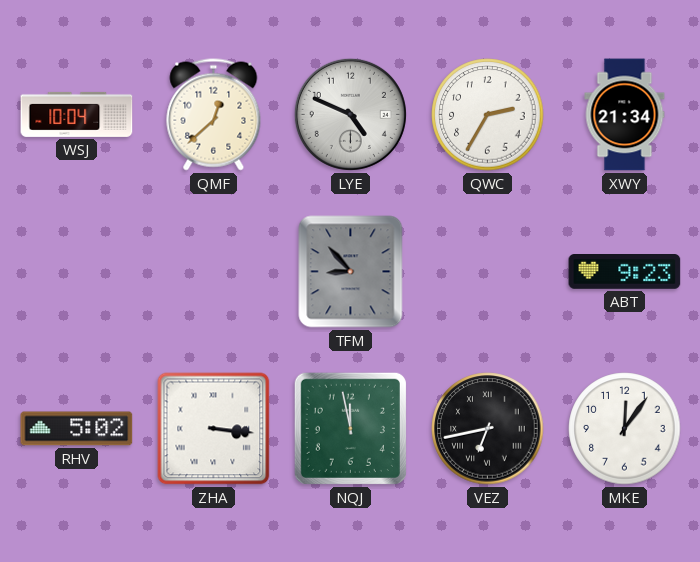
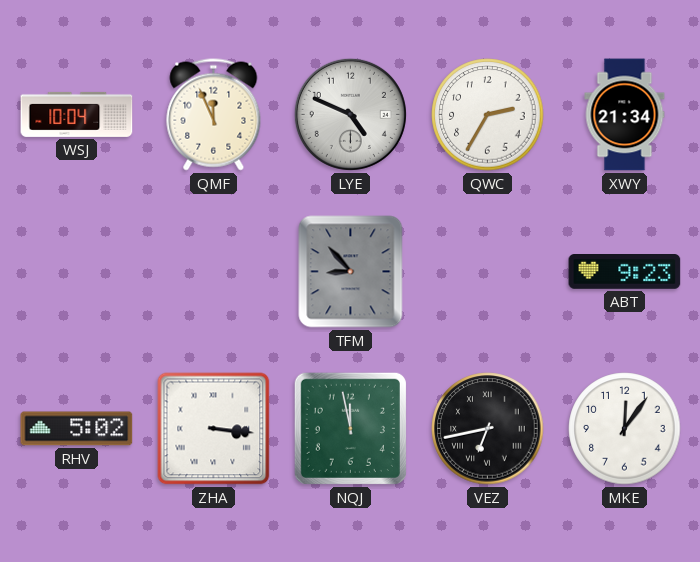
QMF: 12:38 -> 11:56 (214, 115)
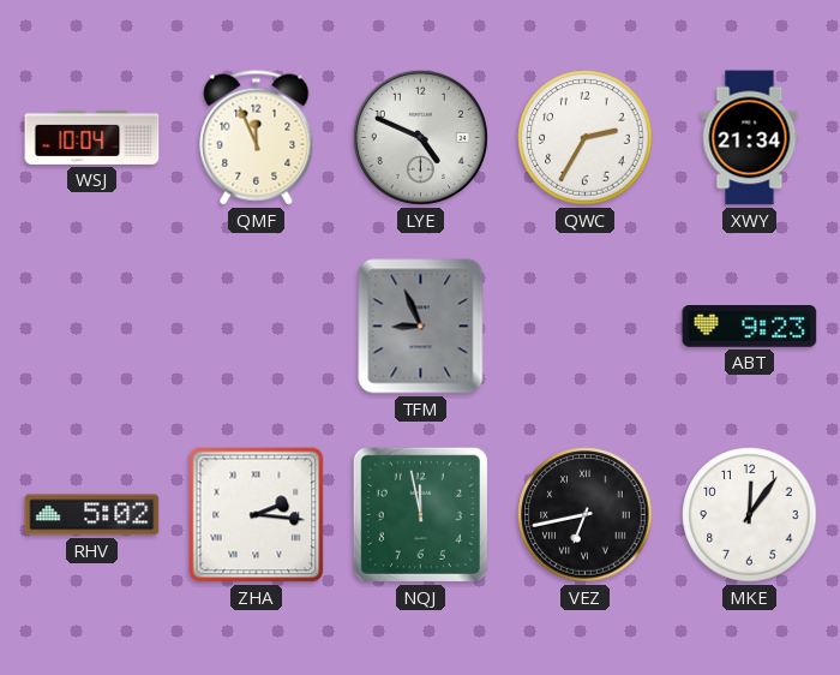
TFM: 8:53 -> 8:56 (421, 327)
ZHA: 3:16 -> 2:16 (257, 515)
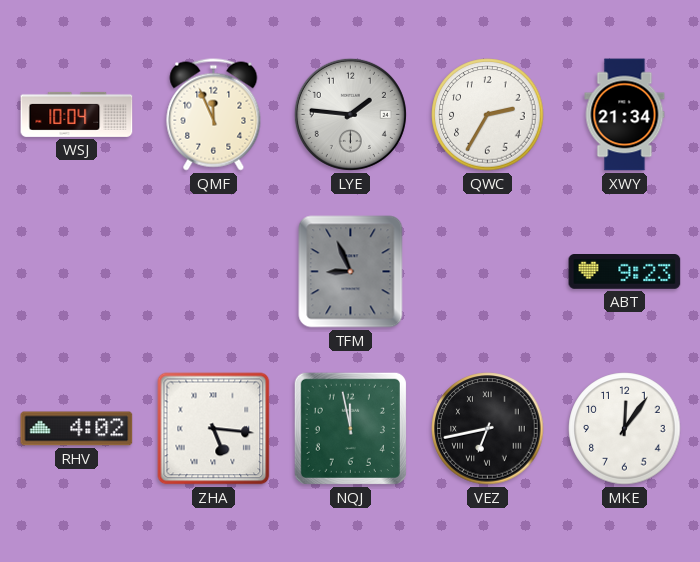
LYE: 4:49 -> 1:46 (350, 114)
RHV: 5:02 -> 4:02 (77, 429)
ZHA: 2:16 -> 5:16 (214, 429)
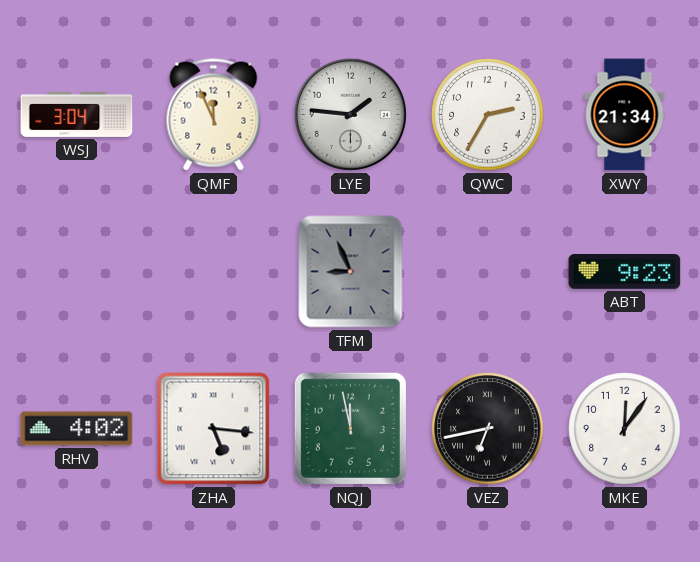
WSJ: 10:04 -> 3:04 (77, 114)
